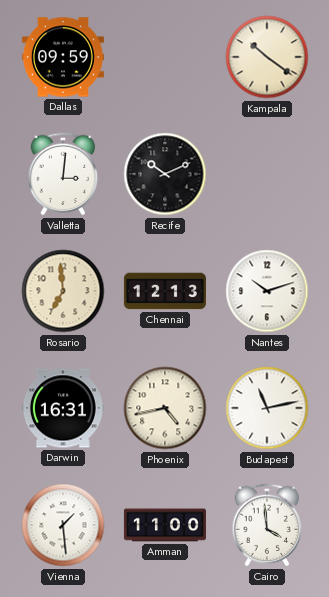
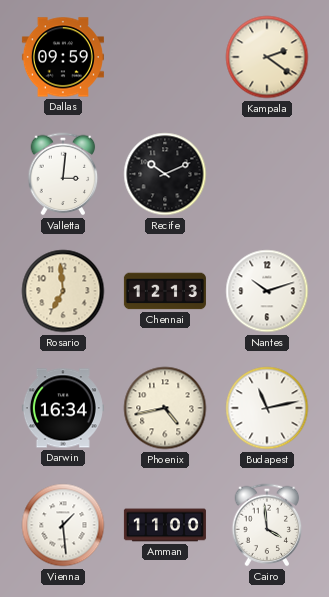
Kampala: 10:21 -> 2:21 (267, 57)
Darwin: 16:31 -> 16:34 (63, 408)
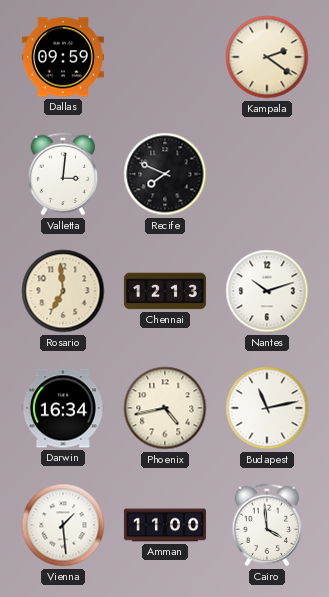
Recife: 10:11 -> 7:49 (165, 174)
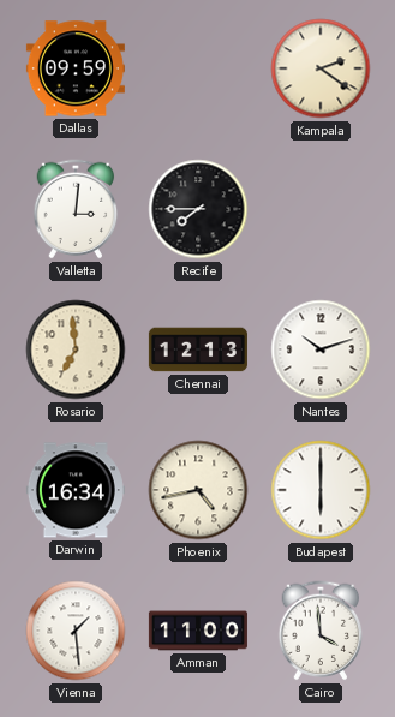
Recife: 7:49 -> 7:45 (198, 209)
Budapest: 11:13 -> 6:00 (321, 490)
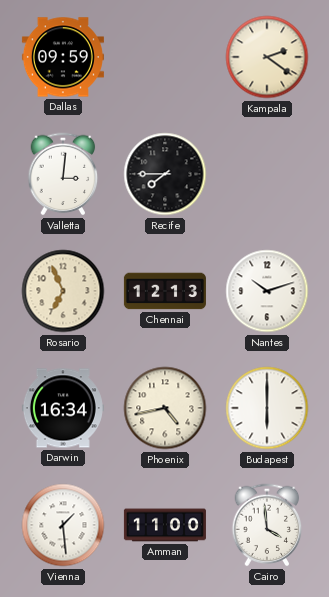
Rosario: 6:59 -> 6:56 (63, 291)
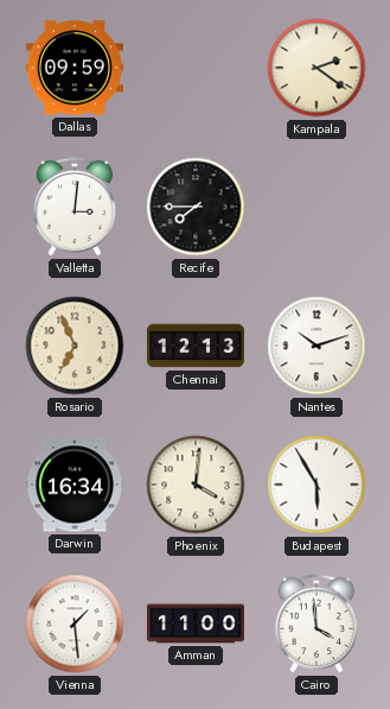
Phoenix: 4:43 -> 4:01 (196, 485)
Budapest: 6:00 -> 5:55 (317, 485)
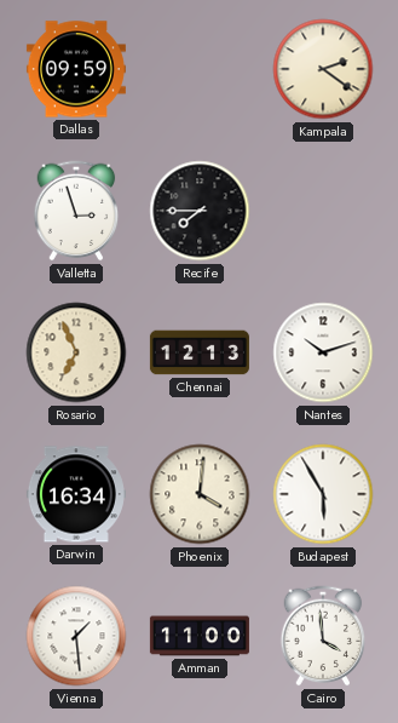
Valletta: 3:01 -> 2:57 (76, 211)
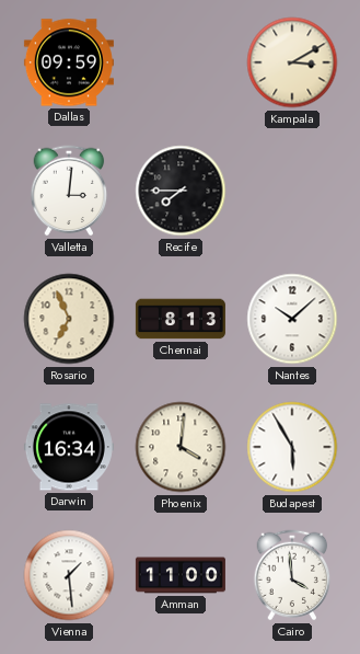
Kampala: 2:21 -> 3:10 (292, 62)
Valletta: 2:57 -> 3:01 (69, 191)
Chennai: 12:13 -> 8:13 (181, 319)
Nantes: 10:12 -> 10:08 (292, 319)
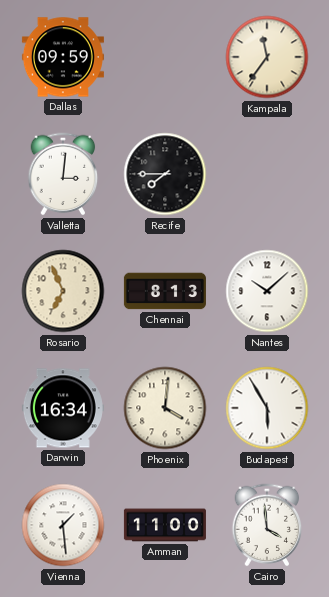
Kampala: 3:10 -> 11:36 (267, 57)
